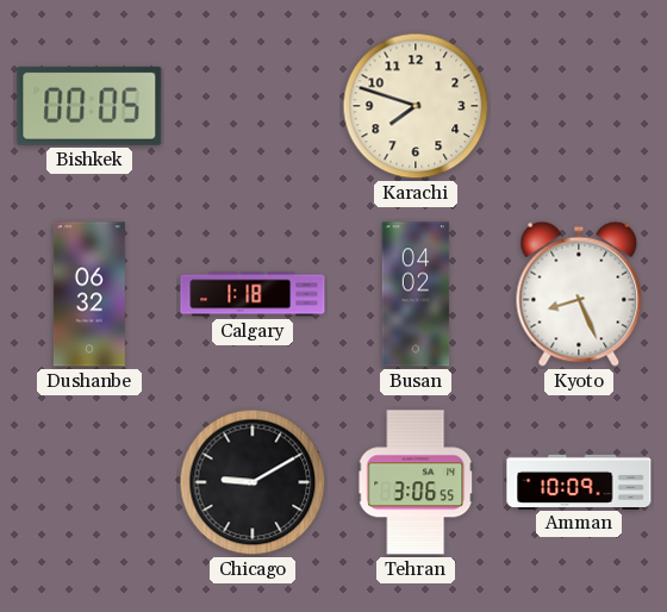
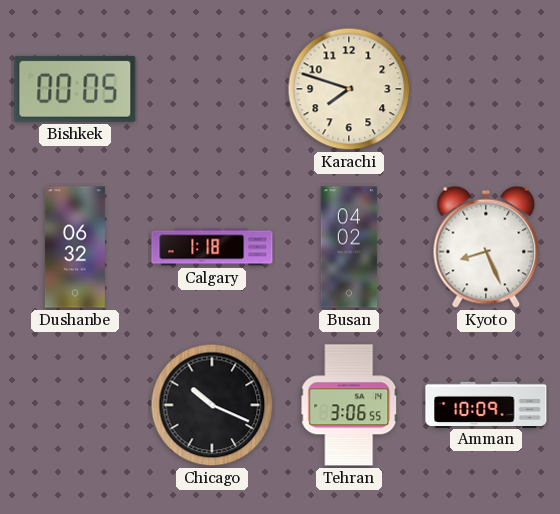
Chicago: 9:10 -> 10:19 (212, 405)
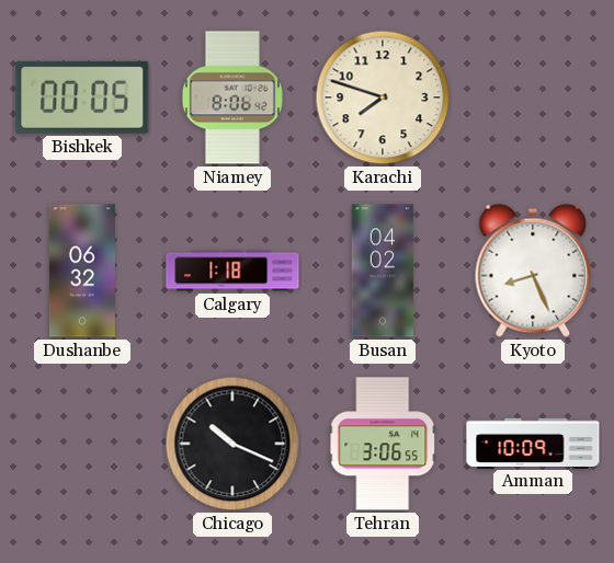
Niamey: none -> 8:06 (232, 97)
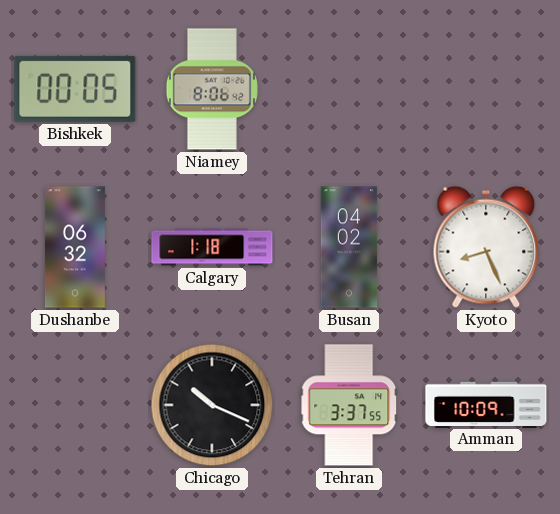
Karachi: 7:48 -> none (383, 97)
Tehran: 3:06 -> 3:37 (349, 405)
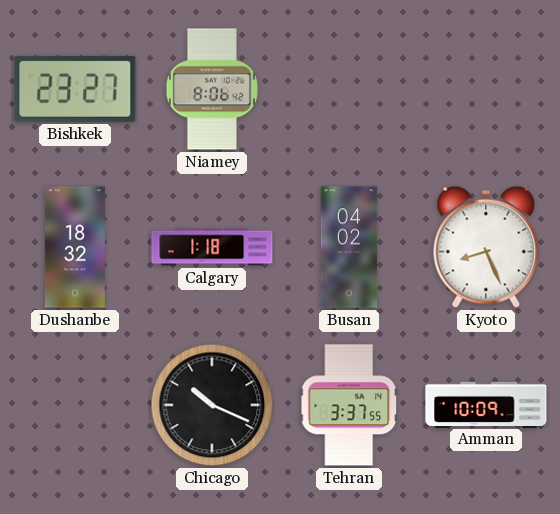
Bishkek: 00:05 -> 23:27 (75, 89)
Dushanbe: 06:32 -> 18:32 (75, 247)
